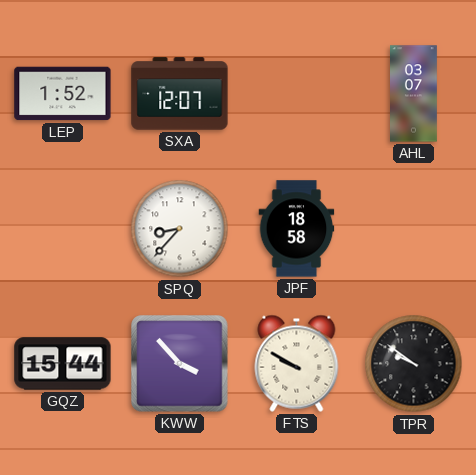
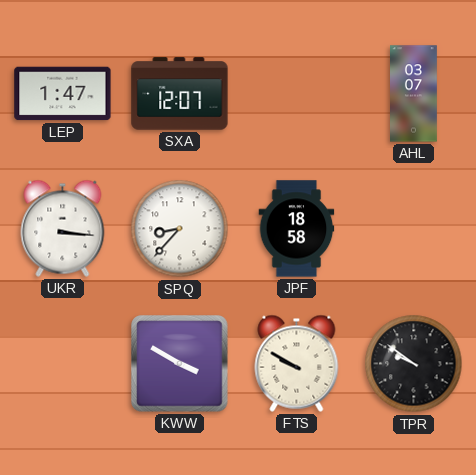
LEP: 1:52 -> 1:47 (63, 94)
UKR: none -> 3:16 (63, 228)
GQZ: 15:44 -> none (63, 364)
KWW: 3:53 -> 3:50 (180, 364)
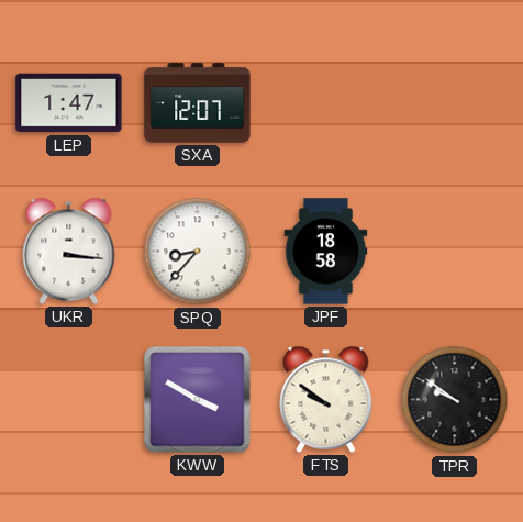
AHL: 03:07 -> none (414, 94)
FTS: 9:50 -> 9:51 (326, 399)
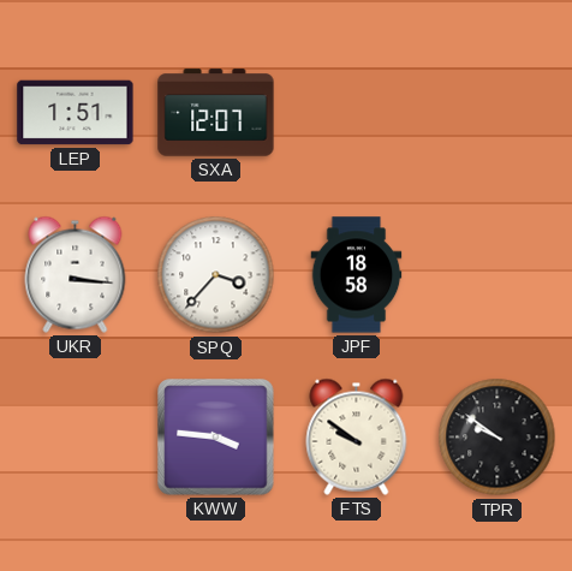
LEP: 1:47 -> 1:51 (76, 113)
SPQ: 8:37 -> 3:37 (216, 275)
KWW: 3:50 -> 3:46 (216, 438)
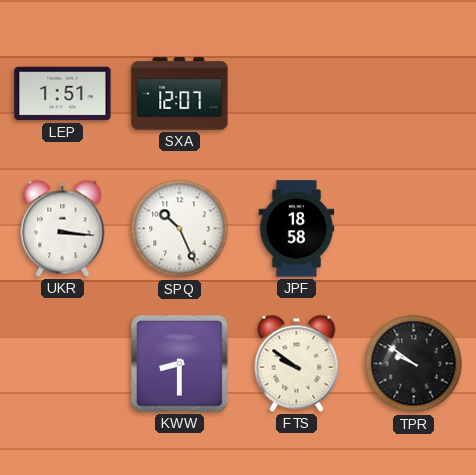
SPQ: 3:37 -> 10:26 (180, 229)
KWW: 3:46 -> 8:30 (180, 364)
